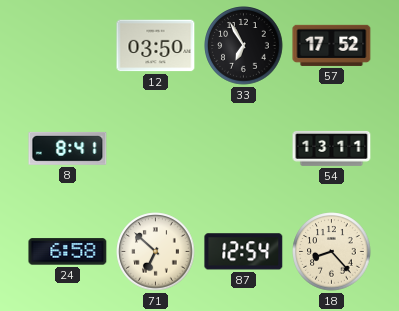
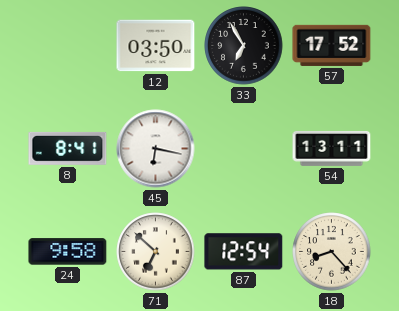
45: none -> 6:17 (156, 149)
24: 6:58 -> 9:58 (68, 252)
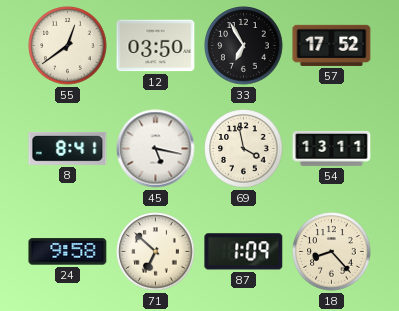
55: none -> 12:39 (68, 46)
45: 6:17 -> 5:17 (156, 149)
69: none -> 3:58 (244, 149)
87: 12:54 -> 1:09 (244, 252)
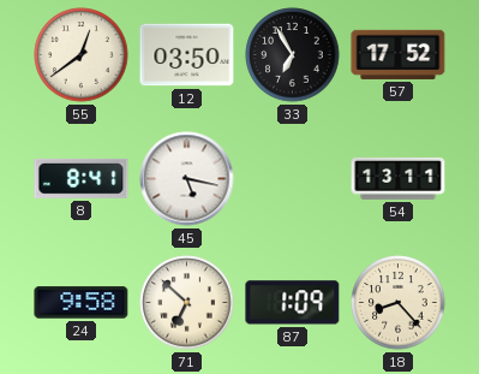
69: 3:58 -> none (244, 149)
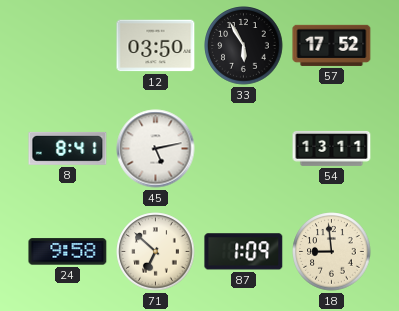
55: 12:39 -> none (82, 55)
33: 6:55 -> 5:55 (244, 46)
45: 5:17 -> 5:13 (156, 149)
18: 8:23 -> 8:59 (332, 252)
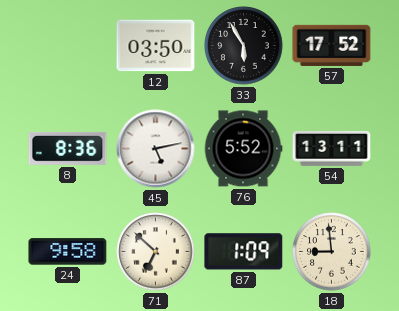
8: 8:41 -> 8:36 (68, 148)
76: none -> 5:52 (243, 149)
